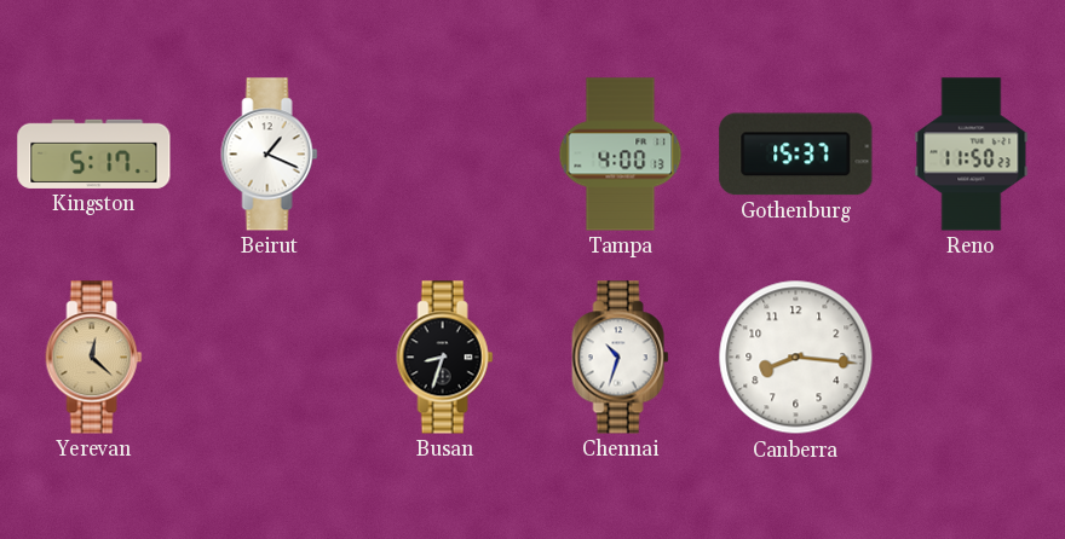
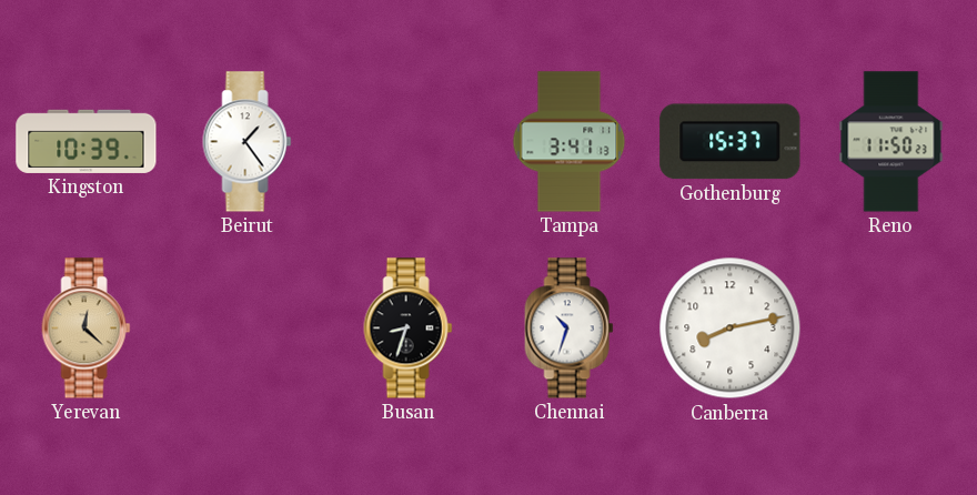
Kingston: 5:17 -> 10:39 (87, 141)
Beirut: 1:19 -> 1:24 (248, 142)
Tampa: 4:00 -> 3:41 (570, 142)
Canberra: 8:16 -> 8:13 (731, 329)
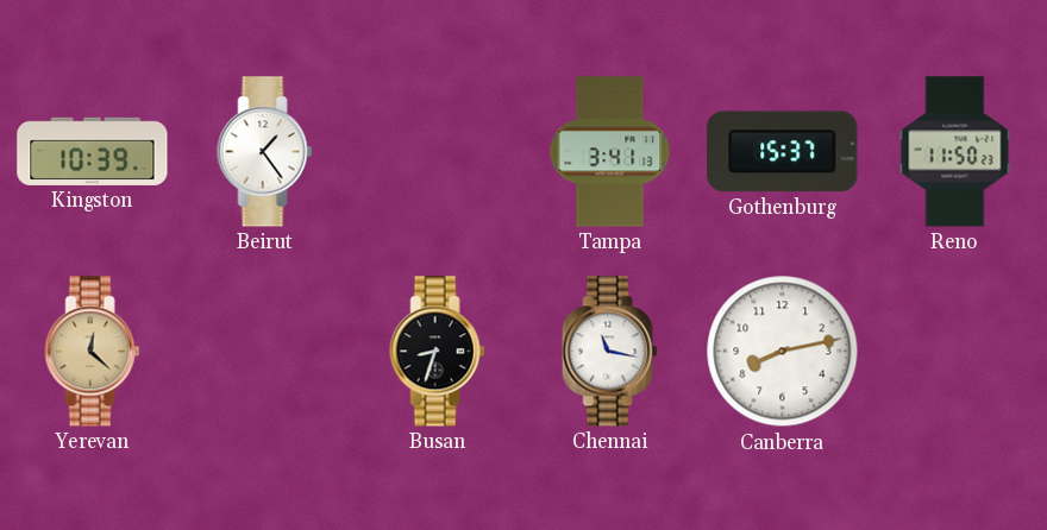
Chennai: 10:33 -> 11:17 (610, 352)
